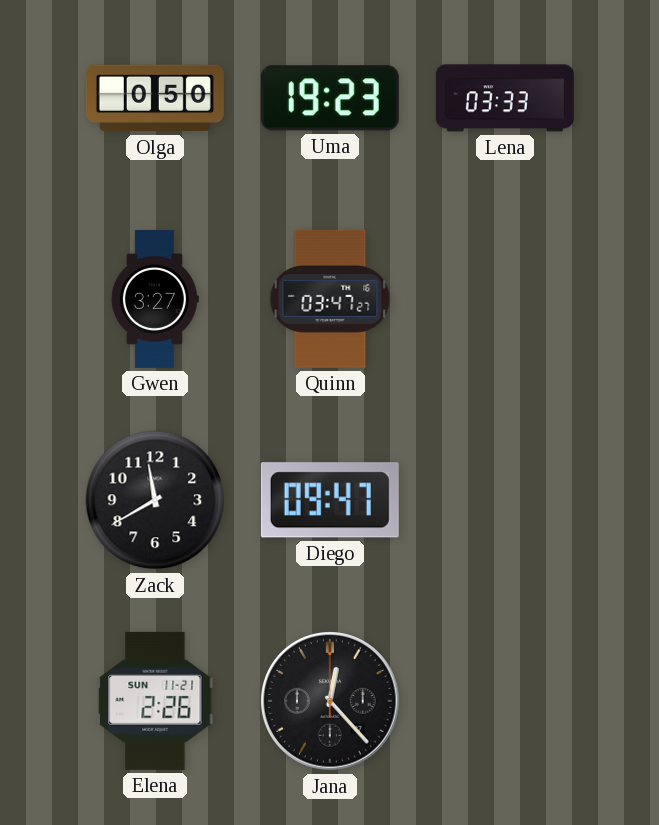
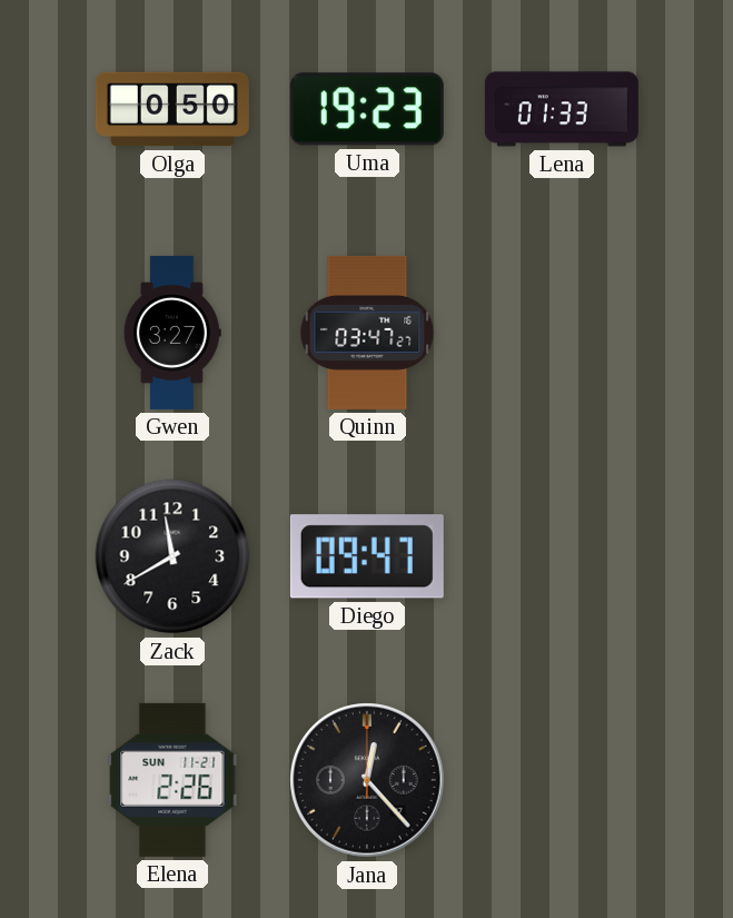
Lena: 03:33 -> 01:33 (562, 109)
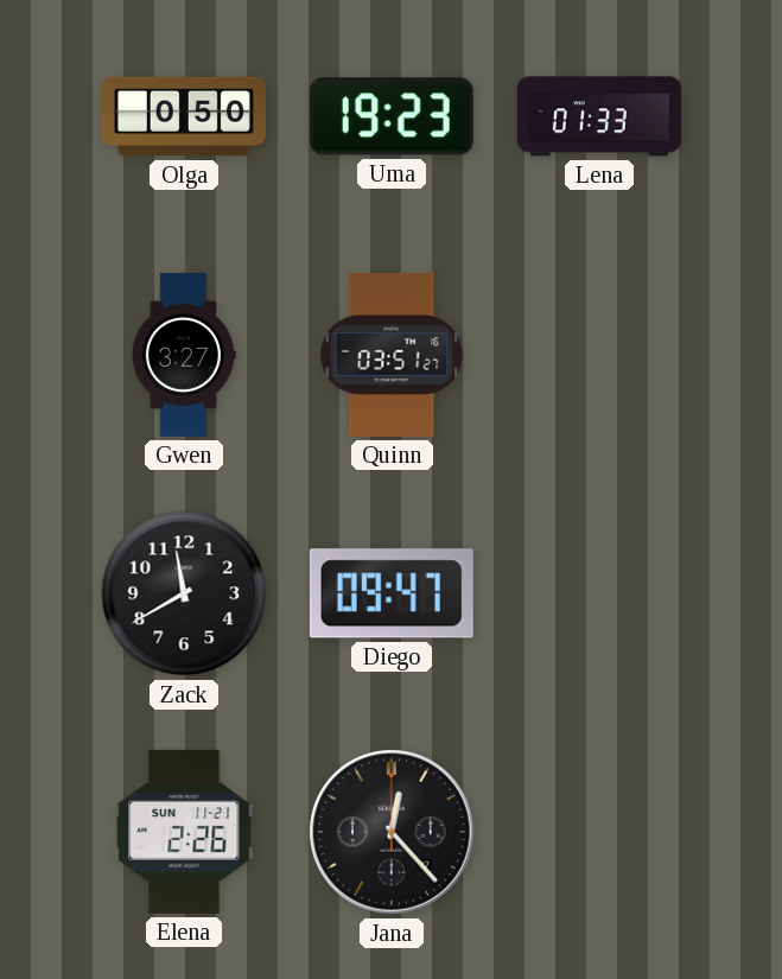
Quinn: 03:47 -> 03:51 (392, 355)
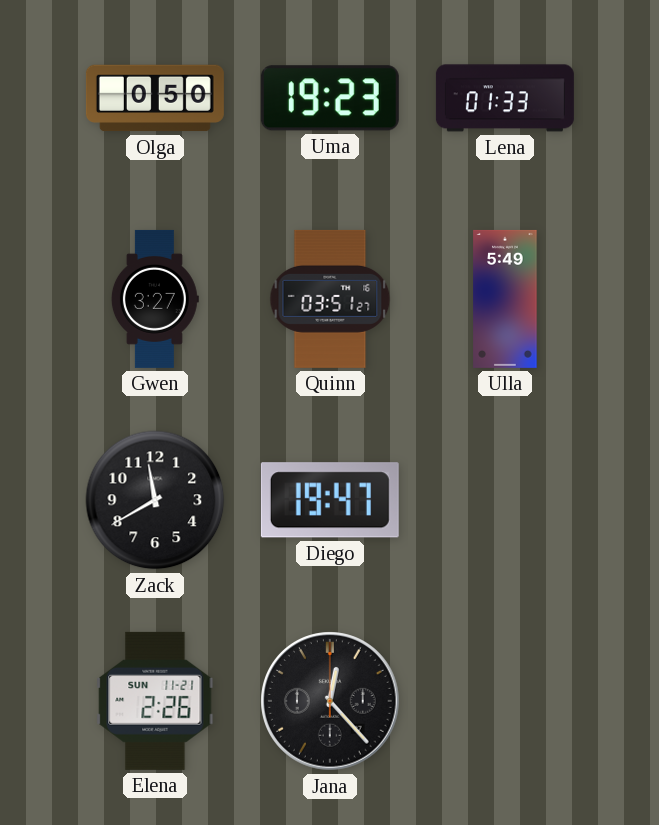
Ulla: none -> 5:49 (505, 299)
Diego: 09:47 -> 19:47 (330, 500)
